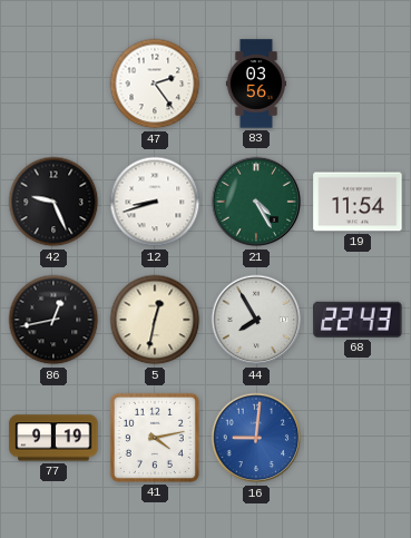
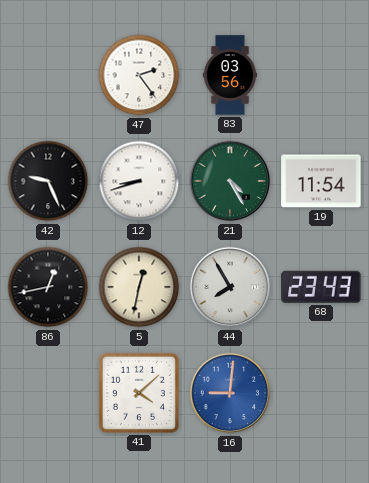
68: 22:43 -> 23:43 (321, 287)
77: 9:19 -> none (53, 438)
41: 4:13 -> 4:08 (139, 393)
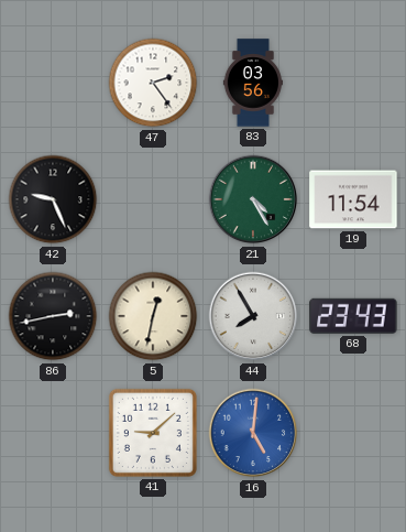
12: 8:42 -> none (139, 181)
86: 12:43 -> 2:43 (53, 316)
41: 4:08 -> 9:08 (153, 433)
16: 9:01 -> 5:01 (253, 433)
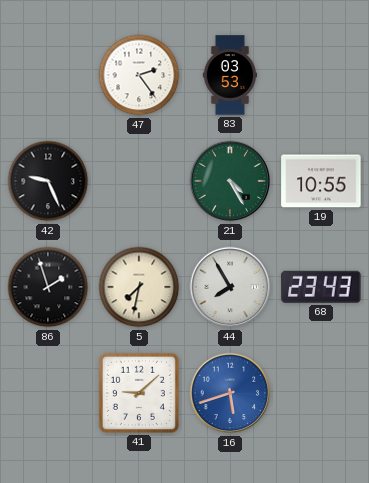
83: 03:56 -> 03:53 (229, 75)
19: 11:54 -> 10:55 (321, 181)
86: 2:43 -> 1:57 (48, 287)
5: 12:32 -> 7:32 (139, 287)
16: 5:01 -> 5:42 (230, 393)
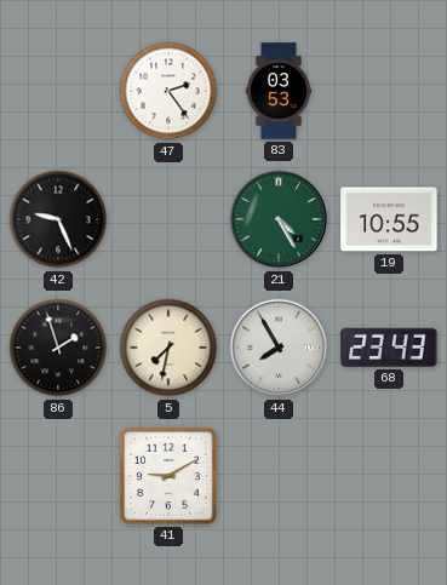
41: 9:08 -> 9:10 (168, 476)
16: 5:42 -> none (230, 393)
